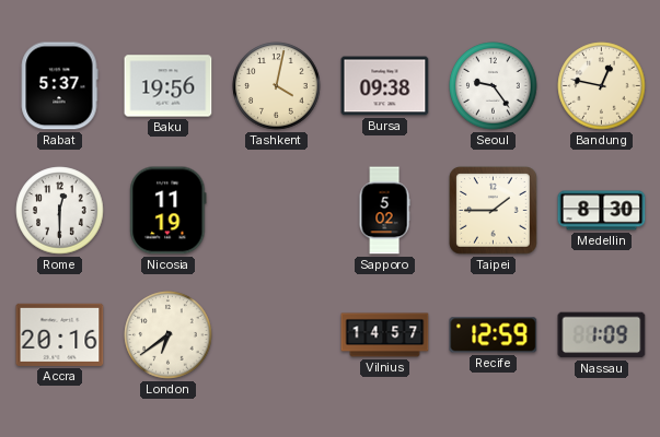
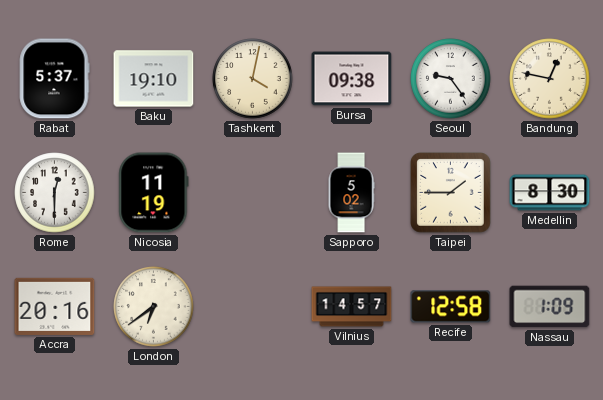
Baku: 19:56 -> 19:10 (154, 79)
Recife: 12:59 -> 12:58 (451, 307)
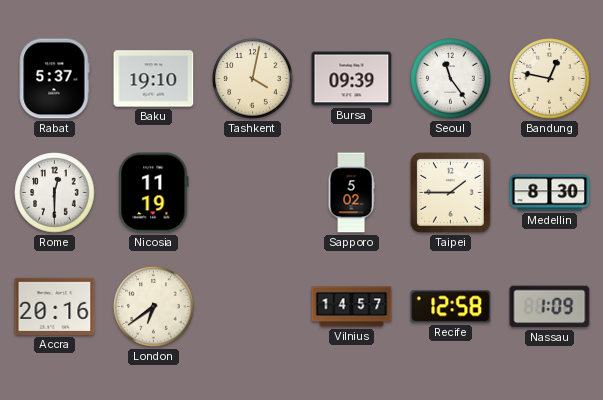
Bursa: 09:38 -> 09:39 (352, 79)
Seoul: 9:24 -> 11:24 (451, 79)
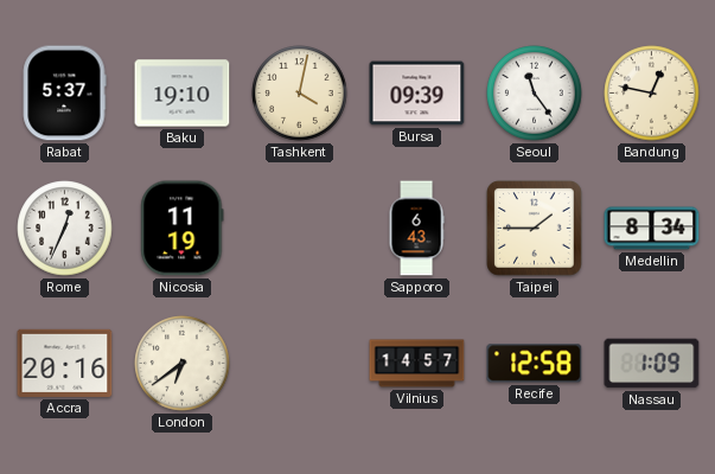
Rome: 12:30 -> 12:34 (65, 229)
Sapporo: 5:02 -> 6:43 (416, 229)
Medellin: 8:30 -> 8:34 (652, 229)
